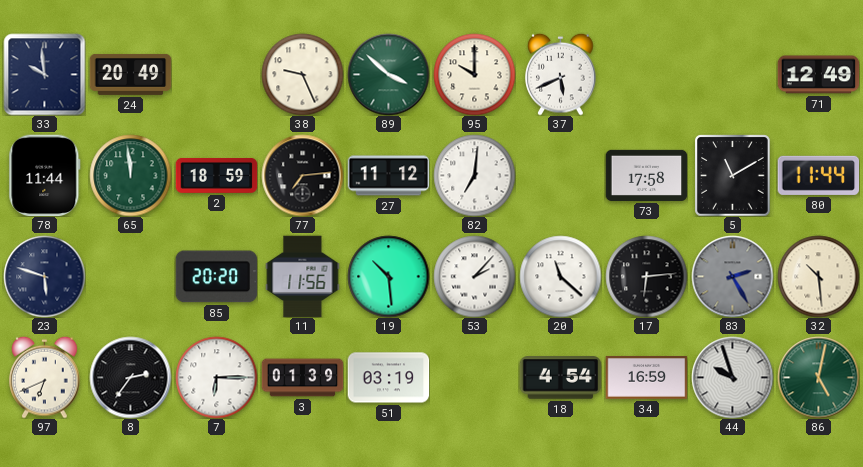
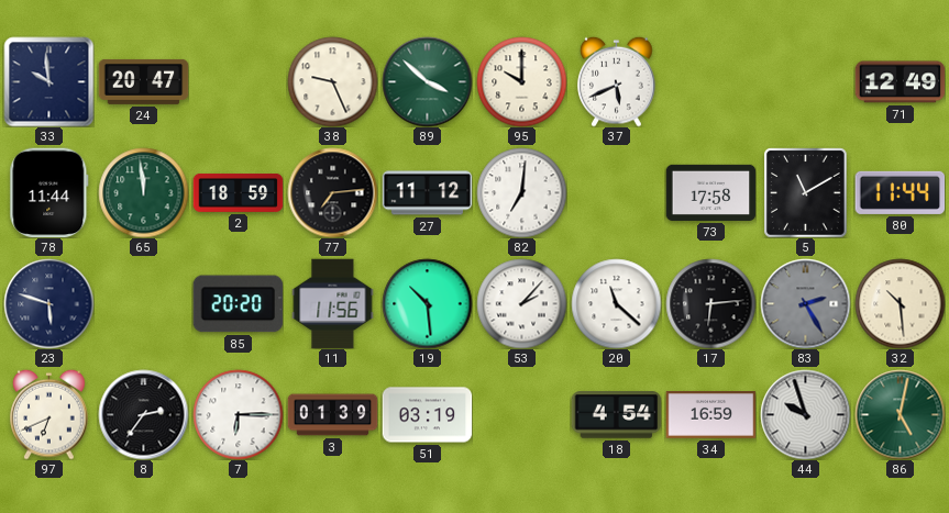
24: 20:49 -> 20:47 (143, 81)
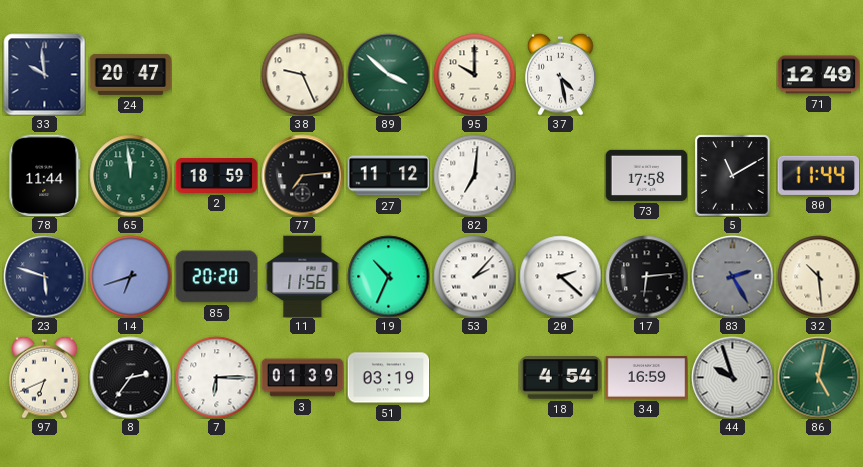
37: 5:41 -> 4:28 (561, 74)
14: none -> 6:42 (130, 276)
19: 10:29 -> 10:34 (388, 276)
20: 11:22 -> 2:22 (560, 276)
